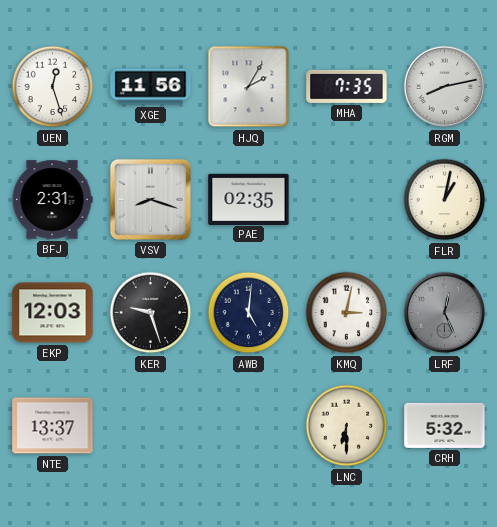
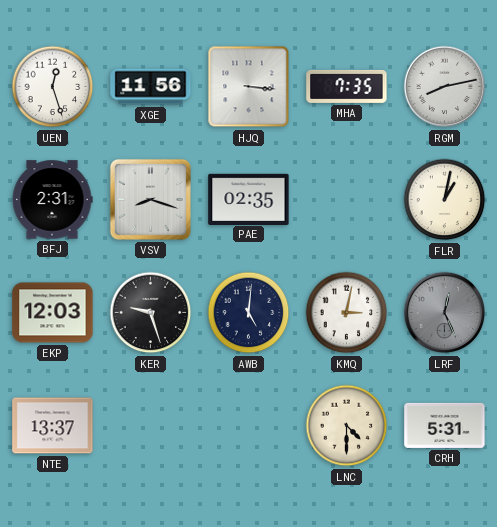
HJQ: 2:05 -> 3:16 (249, 87)
LNC: 6:30 -> 4:30 (347, 426)
CRH: 5:32 -> 5:31 (445, 425)
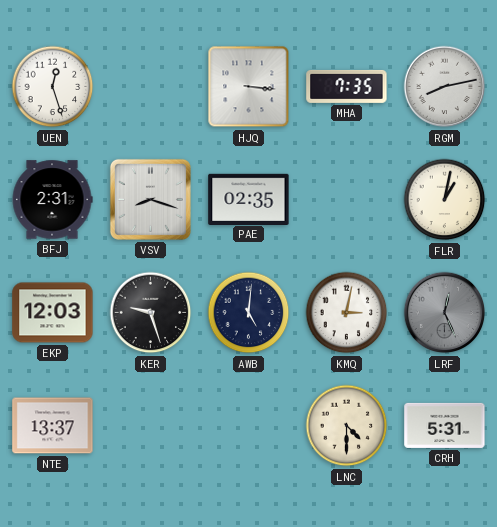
XGE: 11:56 -> none (151, 87)
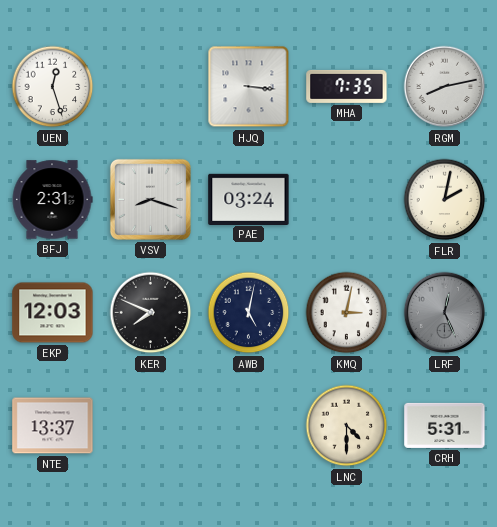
PAE: 02:35 -> 03:24 (249, 199)
FLR: 1:02 -> 2:02 (445, 200)
KER: 9:27 -> 7:49 (151, 313)
AWB: 5:01 -> 5:02 (249, 313)
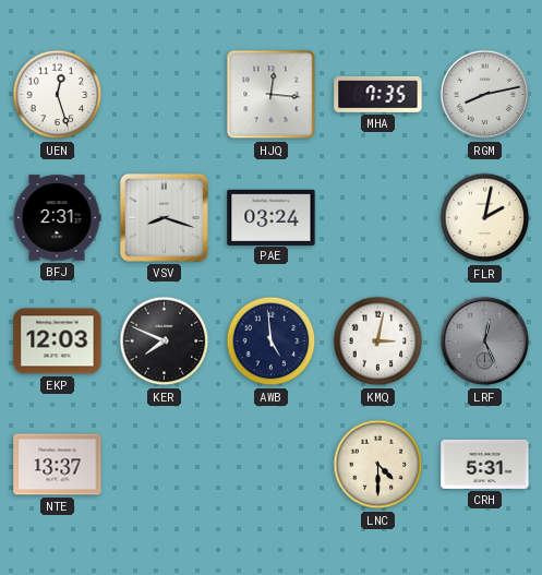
HJQ: 3:16 -> 12:16 (272, 95)
AWB: 5:02 -> 4:59 (272, 342)
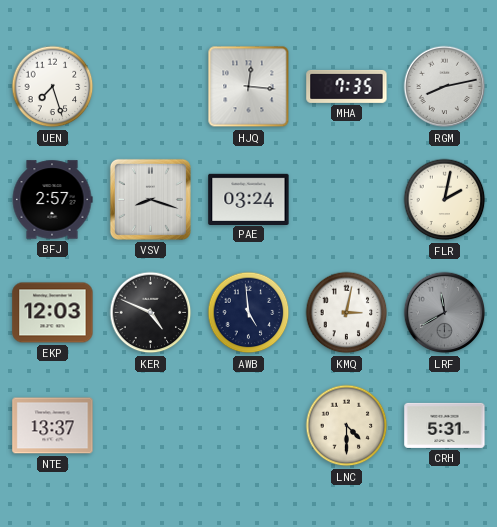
UEN: 12:27 -> 7:27 (53, 87)
BFJ: 2:31 -> 2:57 (52, 200)
KER: 7:49 -> 4:49 (151, 313)
LRF: 12:26 -> 11:40 (445, 313)
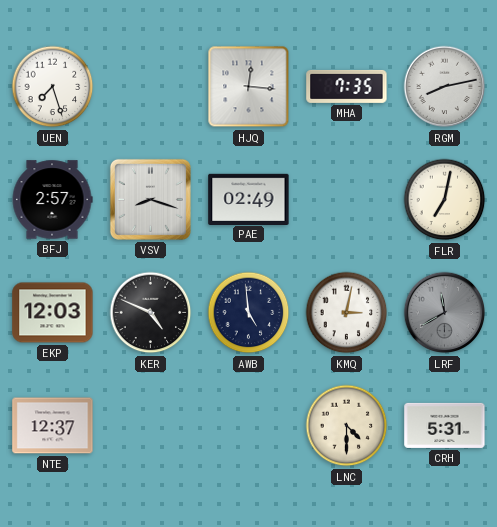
PAE: 03:24 -> 02:49 (249, 199)
FLR: 2:02 -> 7:02 (445, 200)
NTE: 13:37 -> 12:37 (53, 426)
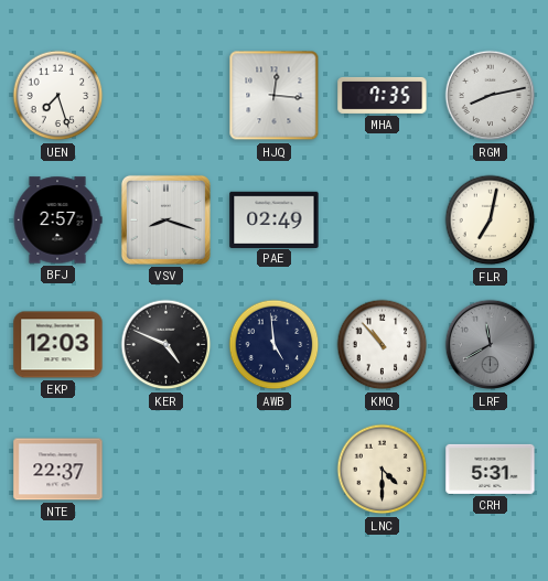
KMQ: 3:02 -> 10:53 (383, 345)
NTE: 12:37 -> 22:37 (58, 470)
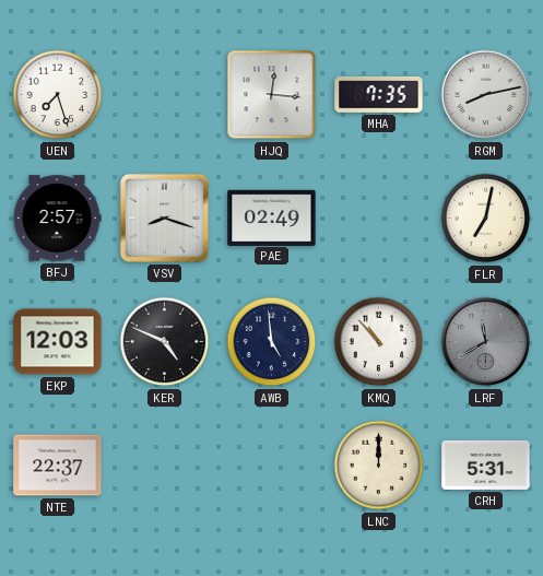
LNC: 4:30 -> 12:00 (379, 466)
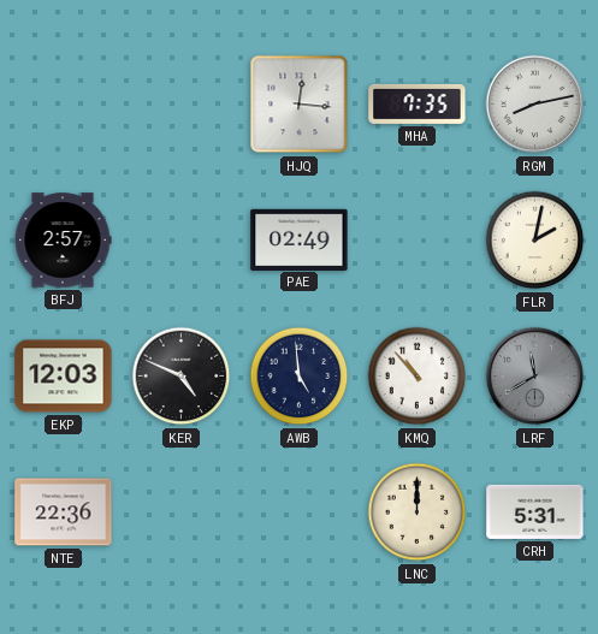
UEN: 7:27 -> none (58, 95)
VSV: 8:18 -> none (164, 218)
FLR: 7:02 -> 2:02 (535, 241)
NTE: 22:37 -> 22:36 (64, 512)
